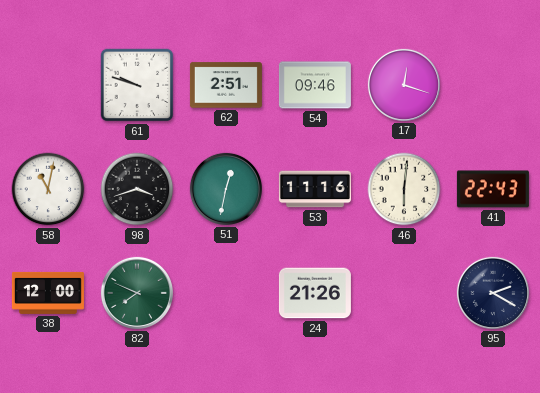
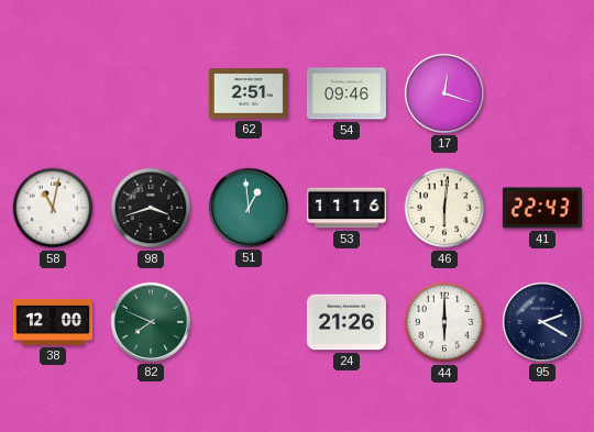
61: 9:48 -> none (137, 85)
51: 12:32 -> 12:59 (249, 208)
44: none -> 6:00 (444, 322)
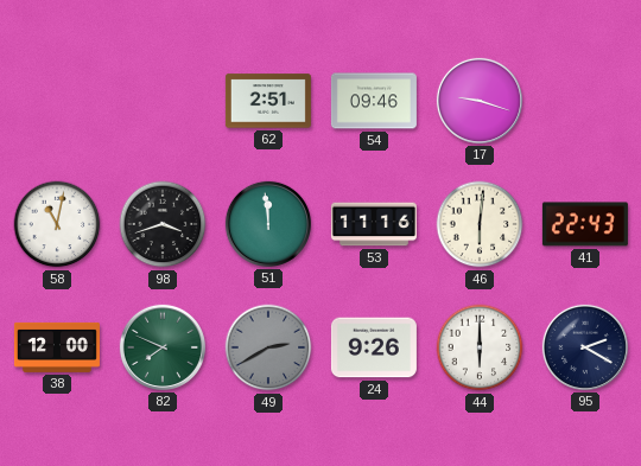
17: 12:18 -> 9:18 (480, 101)
51: 12:59 -> 11:59 (268, 224)
49: none -> 2:40 (268, 347)
24: 21:26 -> 9:26 (374, 347)
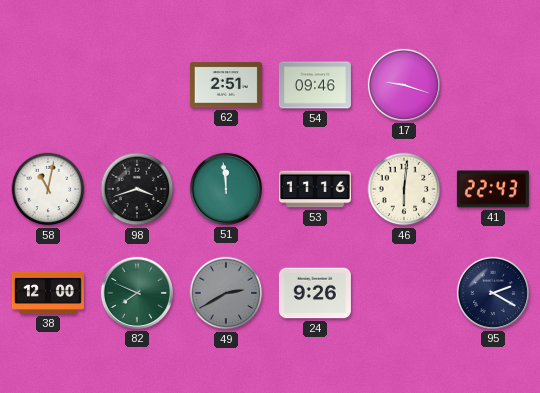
44: 6:00 -> none (480, 347)
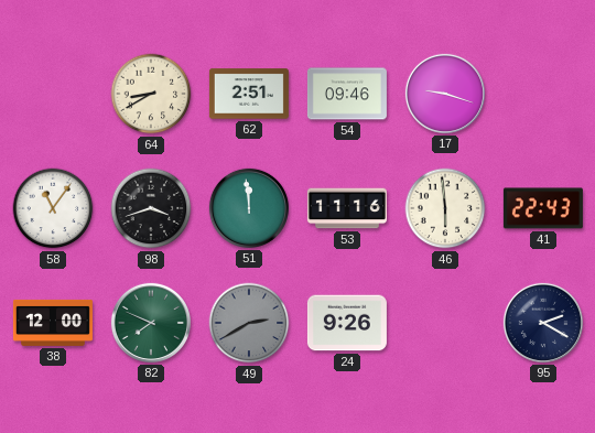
64: none -> 8:40 (151, 94)
58: 11:02 -> 11:06 (53, 208)
46: 6:01 -> 5:59 (445, 208)
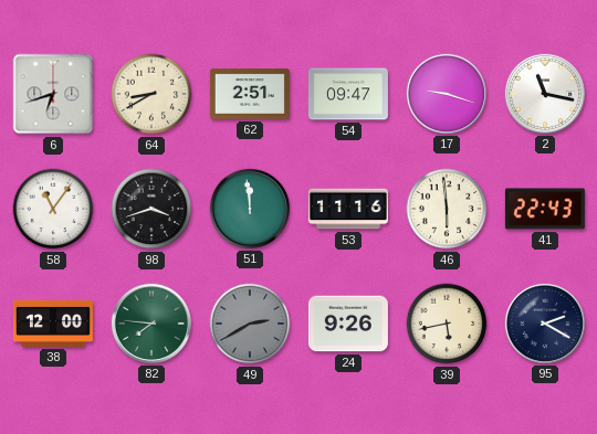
6: none -> 6:42 (53, 94)
54: 09:46 -> 09:47 (348, 94)
2: none -> 11:17 (545, 94)
82: 7:49 -> 7:46 (151, 324)
39: none -> 5:43 (447, 324)
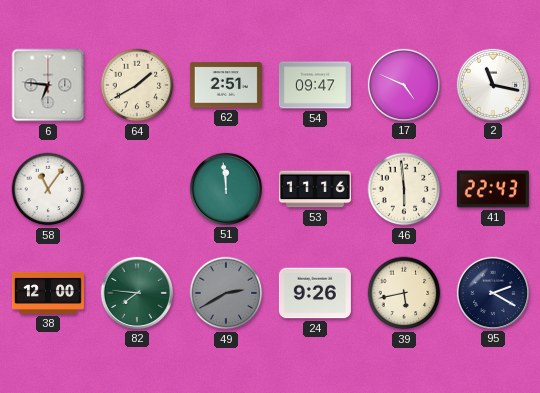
6: 6:42 -> 6:46 (48, 85)
64: 8:40 -> 1:40 (137, 85)
17: 9:18 -> 4:49 (404, 85)
98: 3:42 -> none (151, 209)
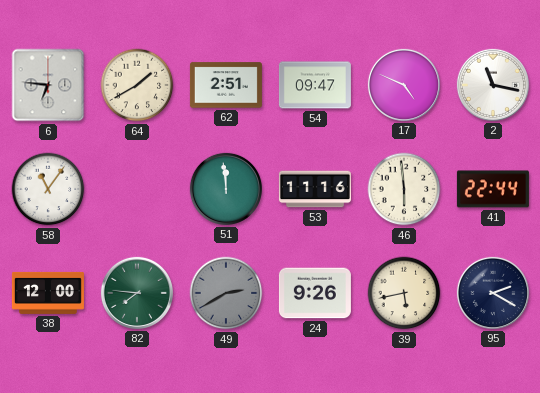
41: 22:43 -> 22:44 (493, 189)
